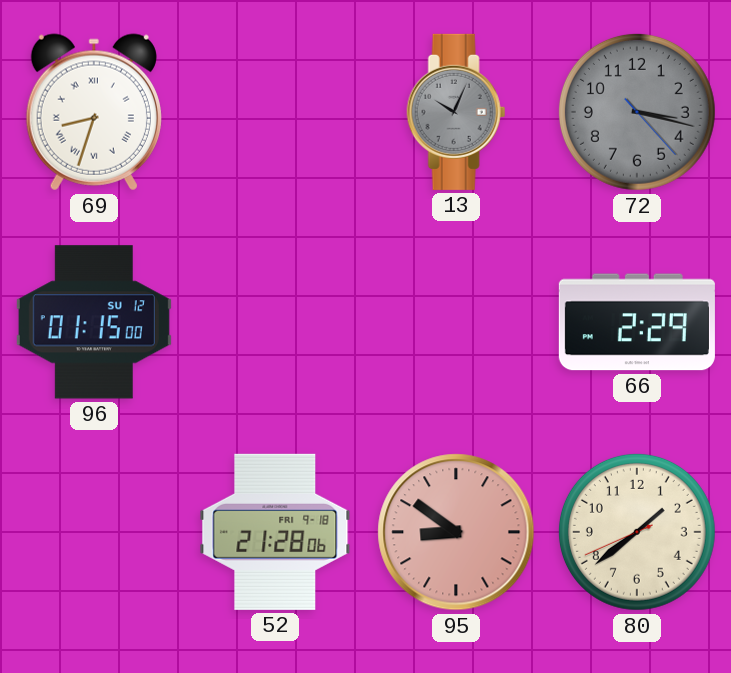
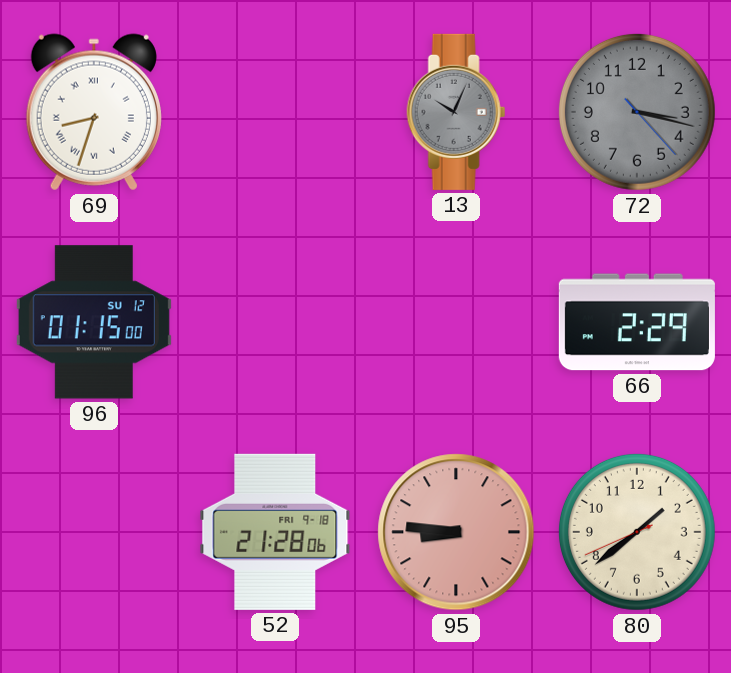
95: 8:51 -> 8:46 (456, 532)
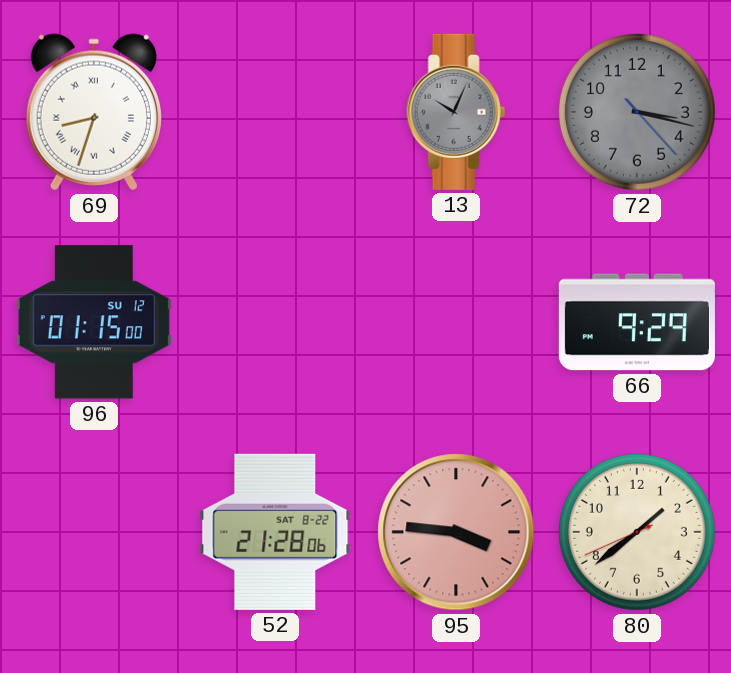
66: 2:29 -> 9:29 (637, 322)
52 date: FRI 9-18 -> SAT 8-22 (275, 532)
95: 8:46 -> 3:46 (456, 532)
